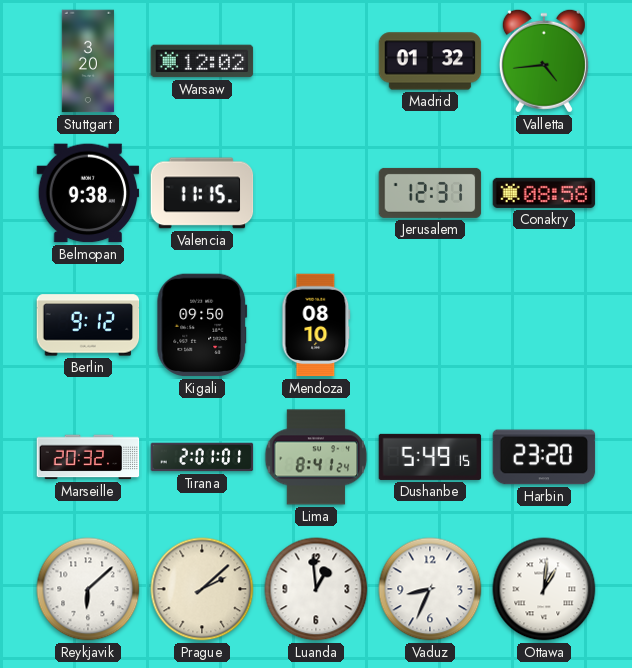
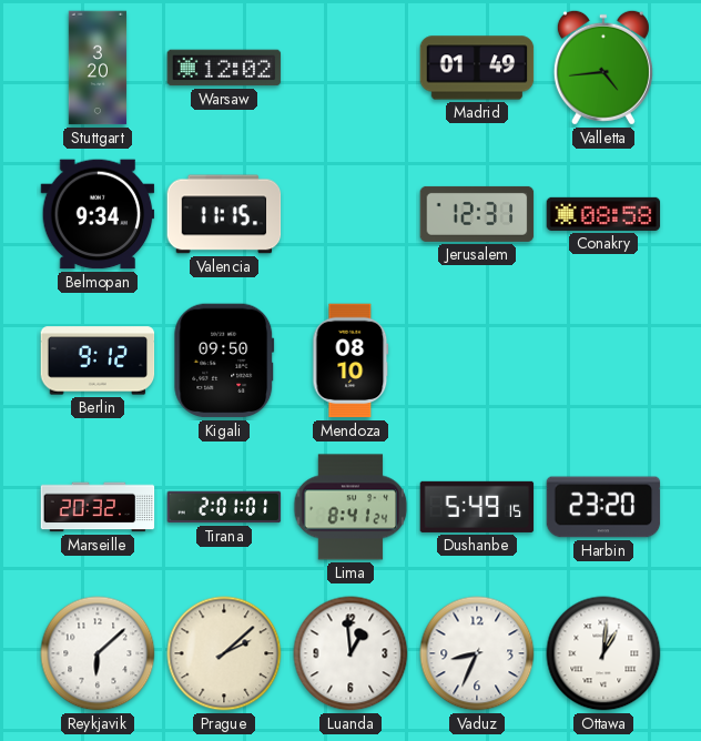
Madrid: 01:32 -> 01:49 (477, 68)
Belmopan: 9:38 -> 9:34 (98, 214)
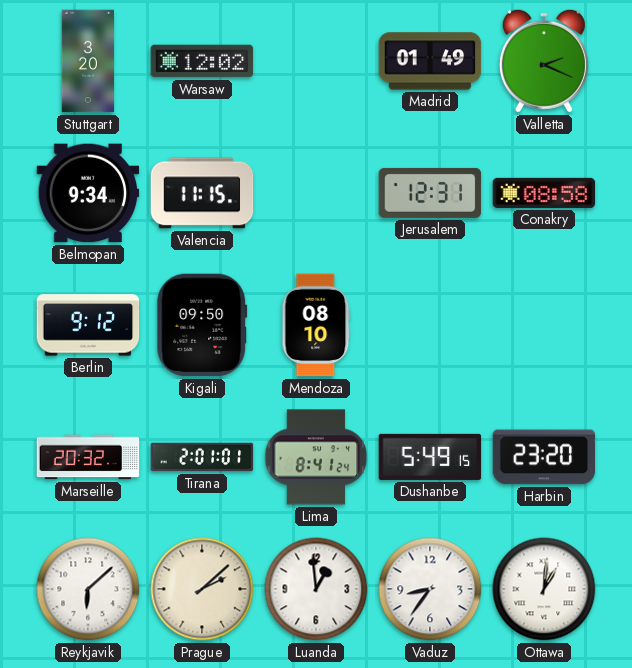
Valletta: 4:44 -> 2:19 (544, 61)
Vaduz: 8:34 -> 8:36 (430, 589)
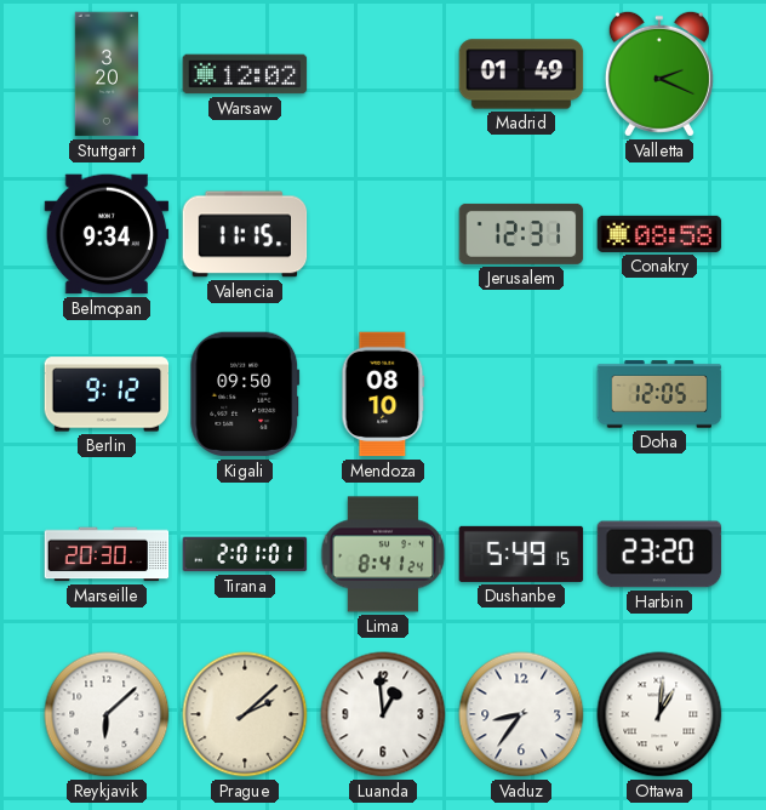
Doha: none -> 12:05 (659, 394)
Marseille: 20:32 -> 20:30 (107, 554)
